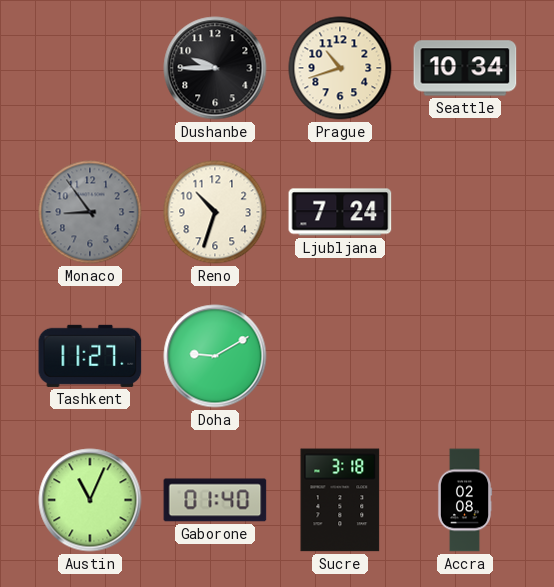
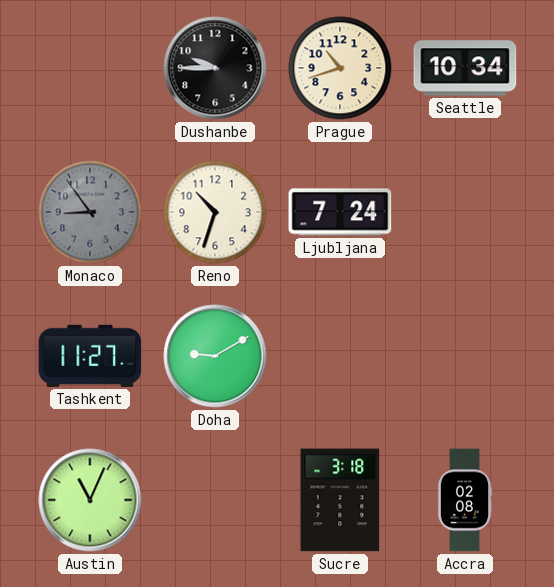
Gaborone: 01:40 -> none (215, 500)
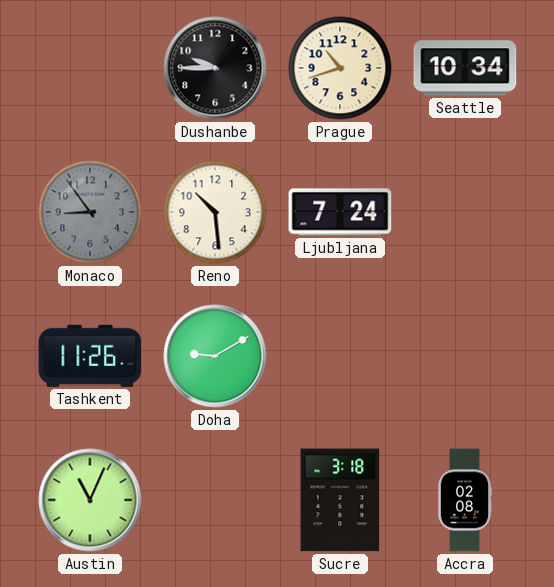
Reno: 10:33 -> 10:29 (215, 212)
Tashkent: 11:27 -> 11:26 (90, 356)
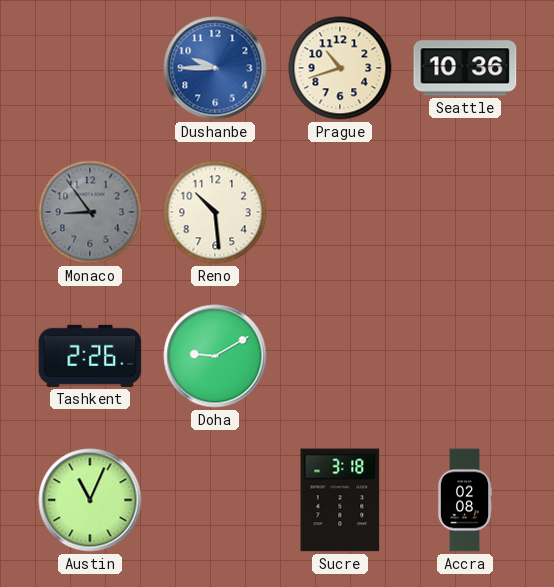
Dushanbe dial: black -> blue (215, 68)
Seattle: 10:34 -> 10:36 (465, 68)
Ljubljana: 7:24 -> none (340, 212)
Tashkent: 11:26 -> 2:26 (90, 356)
